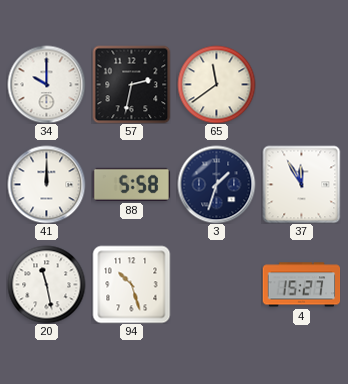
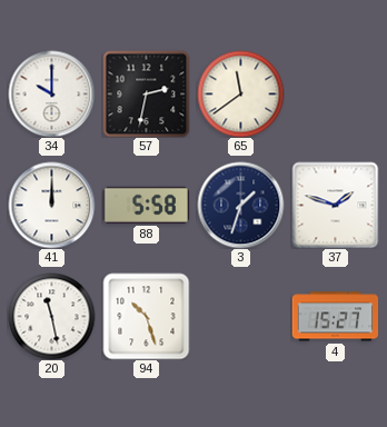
37: 11:55 -> 1:48 (335, 205)
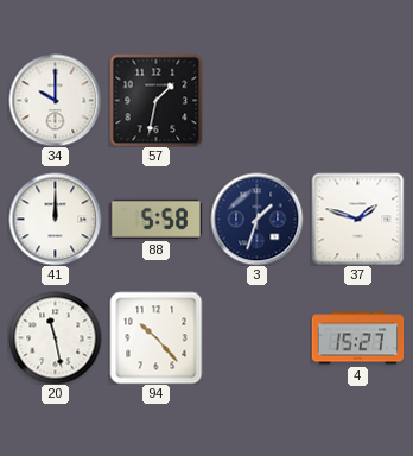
57: 2:32 -> 1:32 (155, 100)
65: 11:39 -> none (240, 93)
94: 10:27 -> 10:23 (155, 337)
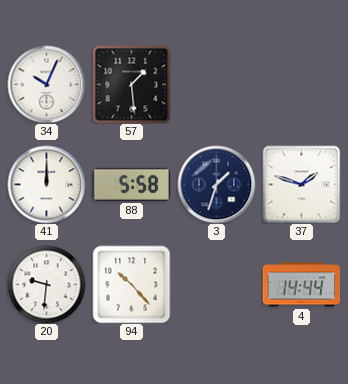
34: 10:00 -> 10:04 (46, 84)
57: 1:32 -> 1:29 (131, 84)
20: 11:28 -> 9:31 (46, 284)
4: 15:27 -> 14:44 (301, 285)
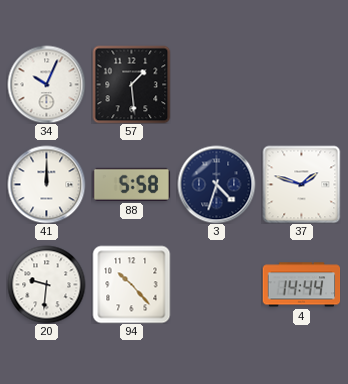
3: 1:33 -> 4:33 (216, 184)
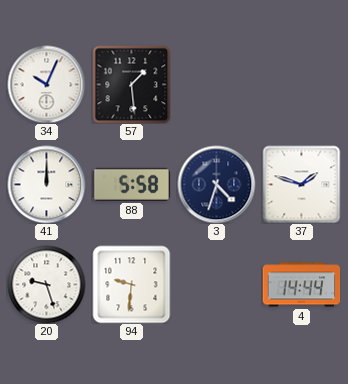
20: 9:31 -> 9:27 (46, 284)
94: 10:23 -> 9:31 (131, 284)
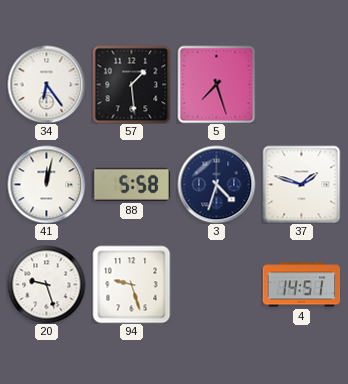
34: 10:04 -> 6:24 (46, 84)
5: none -> 7:27 (216, 84)
41: 12:00 -> 12:02 (46, 184)
94: 9:31 -> 9:27 (131, 284)
4: 14:44 -> 14:51 (301, 285)
